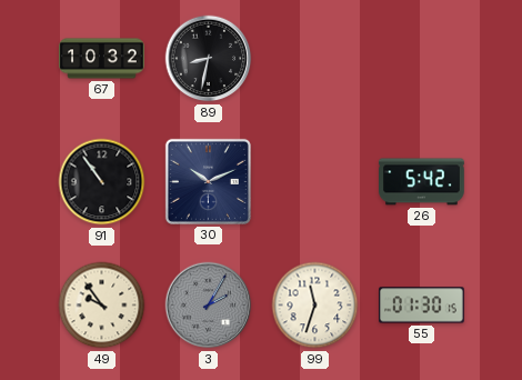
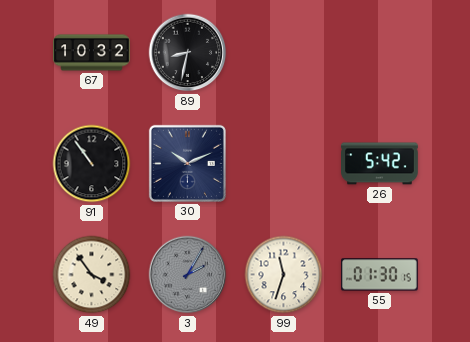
49: 9:54 -> 3:54 (92, 275)
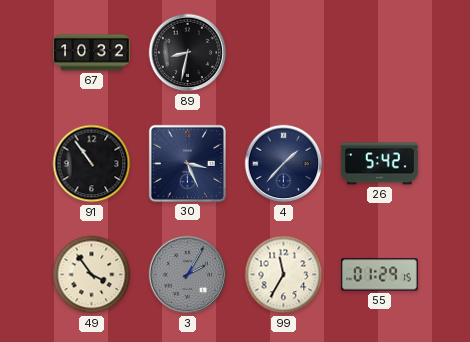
30: 10:11 -> 3:26 (187, 163)
4: none -> 1:37 (284, 164)
99: 11:33 -> 11:35 (284, 275)
55: 01:30 -> 01:29 (380, 275)
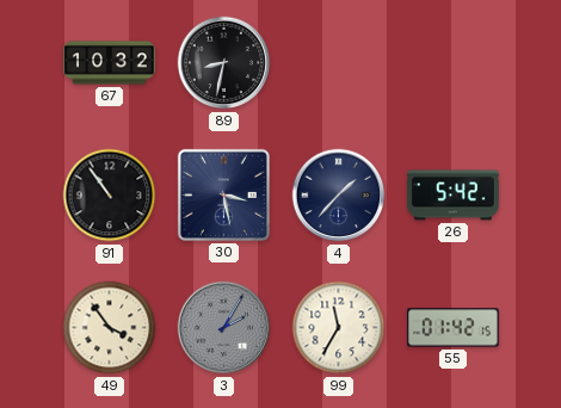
30: 3:26 -> 3:28 (223, 194)
55: 01:29 -> 01:42 (454, 328)
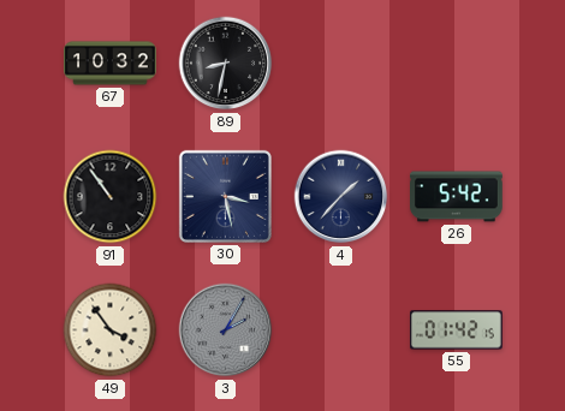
99: 11:35 -> none (339, 328)
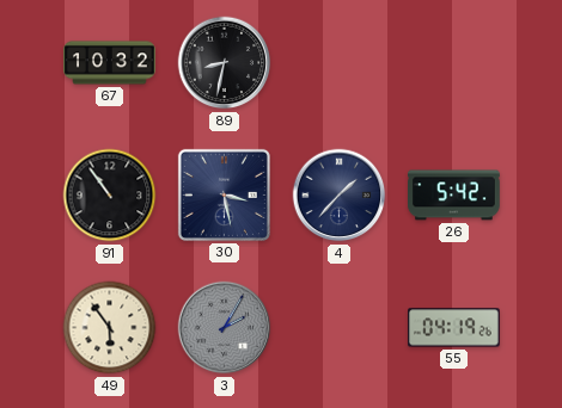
49: 3:54 -> 5:54 (110, 328)
55: 01:42 -> 04:19 (454, 328)
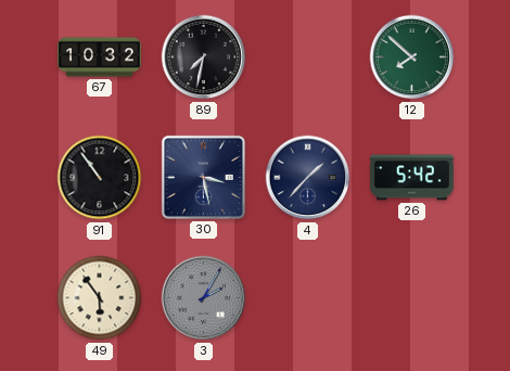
89: 8:32 -> 7:32 (204, 57)
12: none -> 7:52 (412, 57)
55: 04:19 -> none (454, 328)
